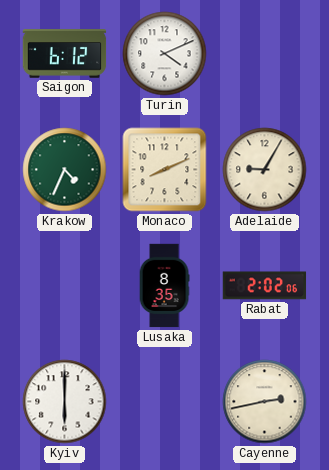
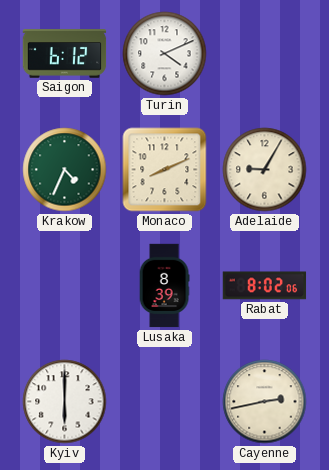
Lusaka: 8:35 -> 8:39 (164, 286)
Rabat: 2:02 -> 8:02 (265, 286)
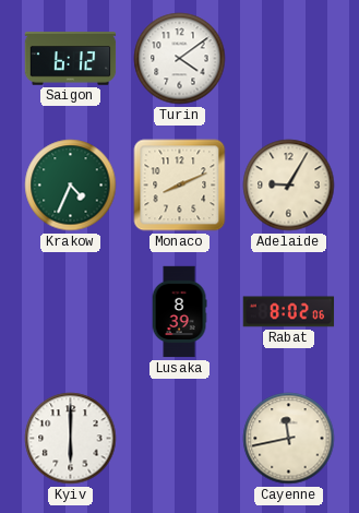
Turin: 4:11 -> 4:09 (180, 59)
Cayenne: 2:43 -> 11:43 (289, 439)
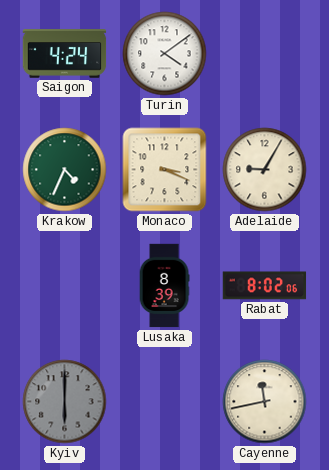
Saigon: 6:12 -> 4:24 (65, 54)
Monaco: 8:11 -> 3:19 (165, 170)
Kyiv dial: white -> grey (65, 402)
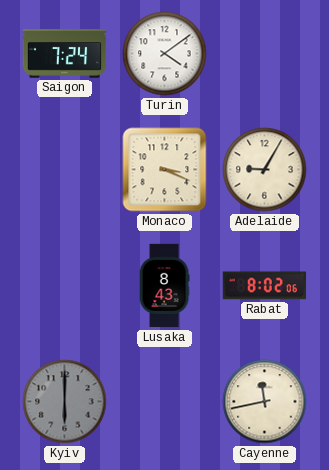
Saigon: 4:24 -> 7:24 (65, 54)
Krakow: 4:34 -> none (65, 170)
Lusaka: 8:39 -> 8:43 (164, 286)
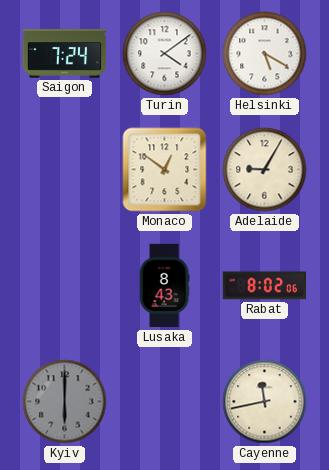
Helsinki: none -> 5:20 (265, 54)
Monaco: 3:19 -> 12:51 (165, 170)
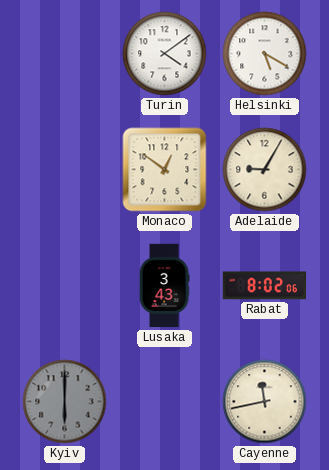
Saigon: 7:24 -> none (65, 54)
Lusaka: 8:43 -> 3:43 (164, 286)
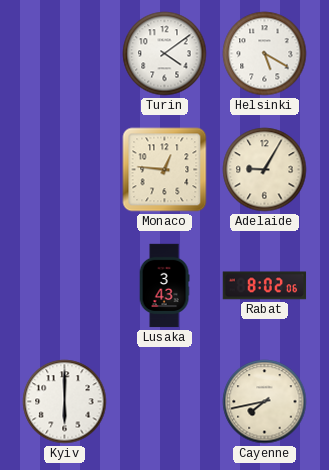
Monaco: 12:51 -> 12:46 (165, 170)
Kyiv dial: grey -> white (65, 402)
Cayenne: 11:43 -> 7:43 (265, 402)
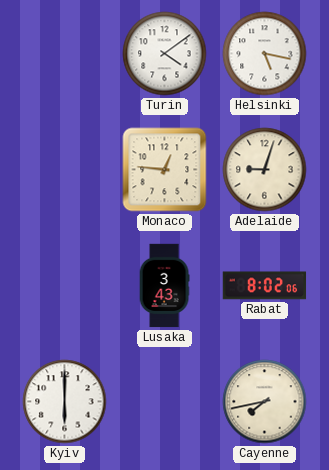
Helsinki: 5:20 -> 5:17 (265, 54)
Adelaide: 9:05 -> 9:03 (265, 170)
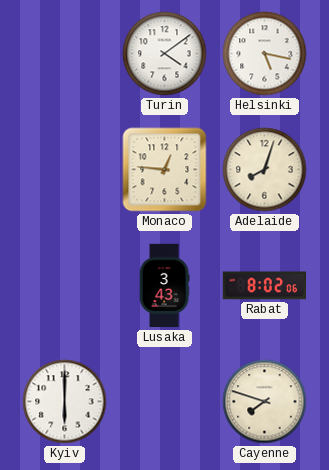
Adelaide: 9:03 -> 8:03 (265, 170)
Cayenne: 7:43 -> 7:48 (265, 402)
